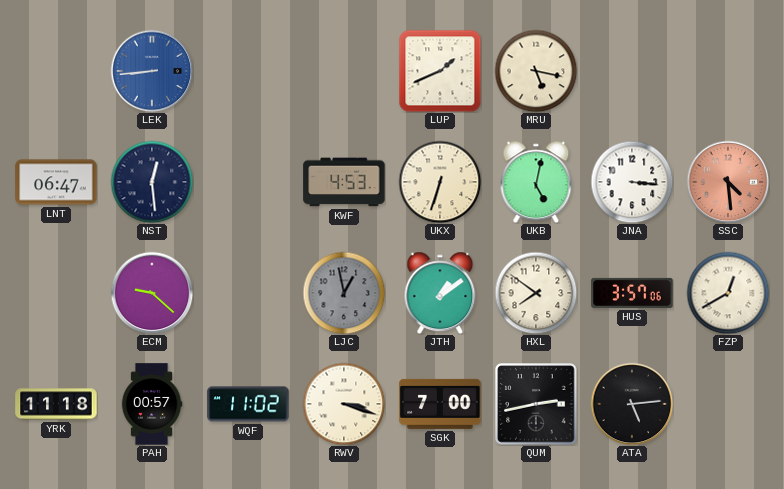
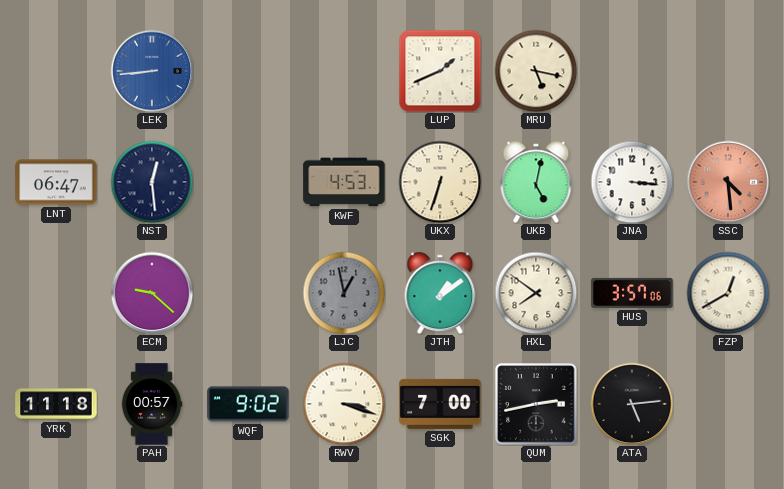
WQF: 11:02 -> 9:02 (248, 404)
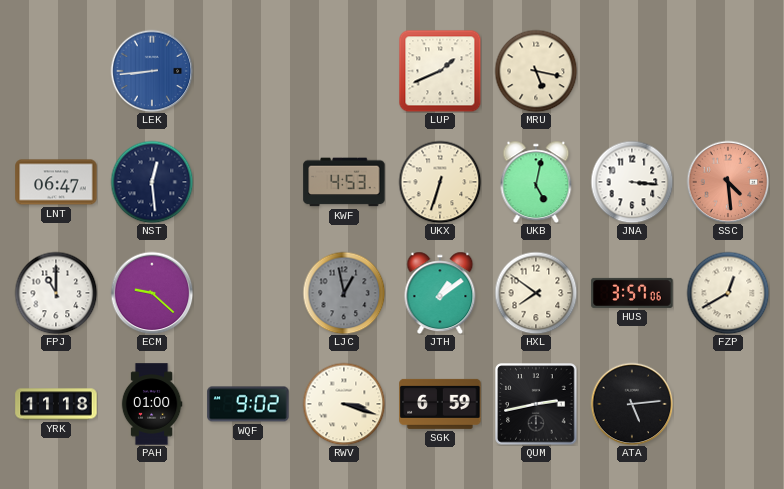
FPJ: none -> 11:00 (56, 293)
PAH: 00:57 -> 01:00 (152, 404)
SGK: 7:00 -> 6:59 (440, 404)
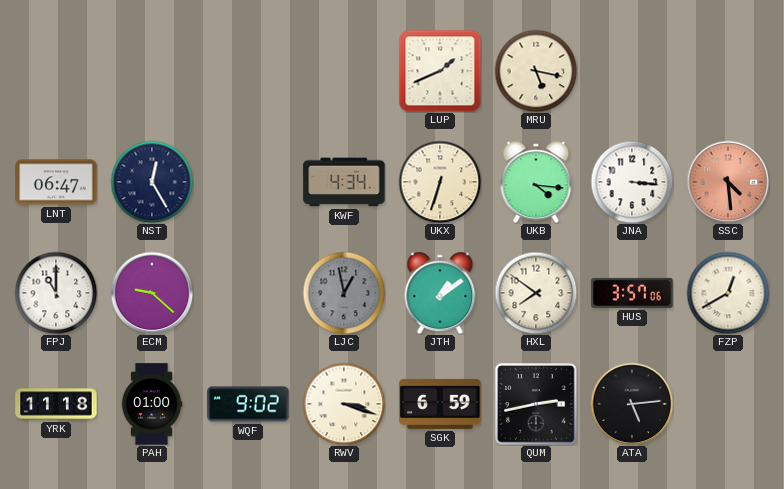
LEK: 8:44 -> none (152, 71)
NST: 12:29 -> 12:25 (152, 182)
KWF: 4:53 -> 4:34 (344, 182)
UKB: 5:02 -> 4:16 (536, 182)
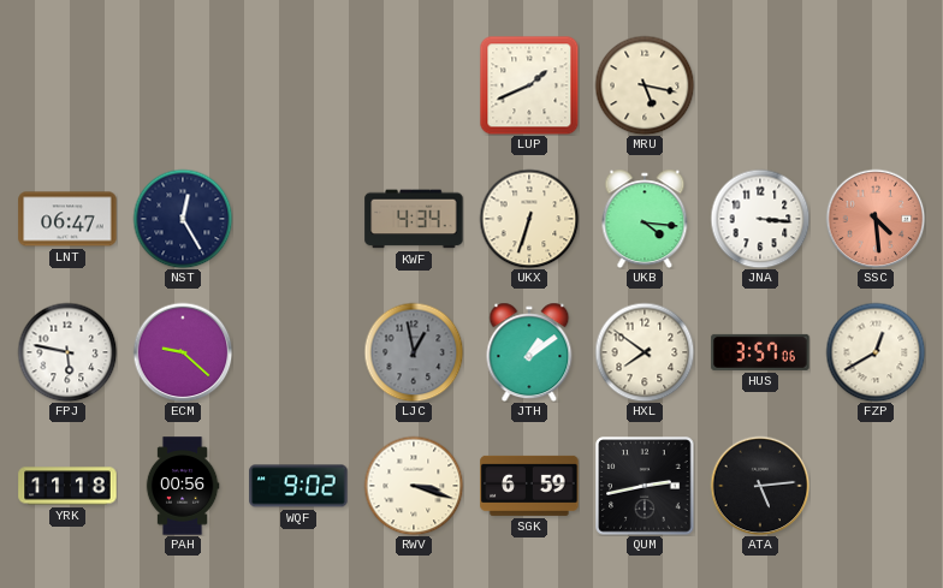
FPJ: 11:00 -> 5:47 (67, 352)
PAH: 01:00 -> 00:56 (183, 486)
